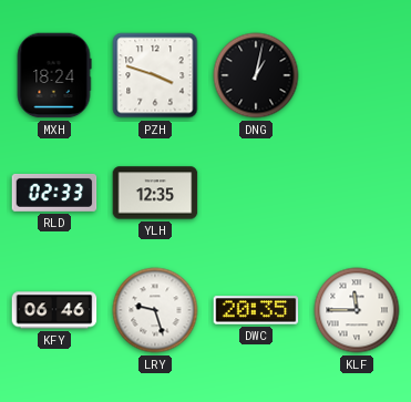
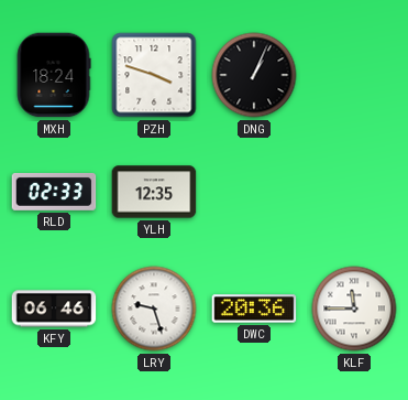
DNG: 1:02 -> 1:04 (254, 75)
DWC: 20:35 -> 20:36 (254, 309)
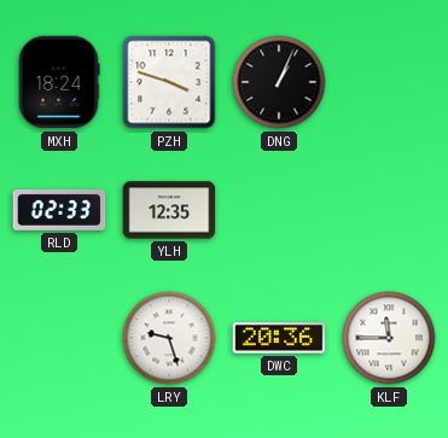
KFY: 06:46 -> none (54, 309)
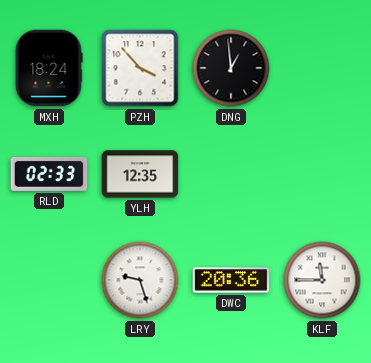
PZH: 3:48 -> 3:53 (140, 68)
DNG: 1:04 -> 12:59 (231, 68)
